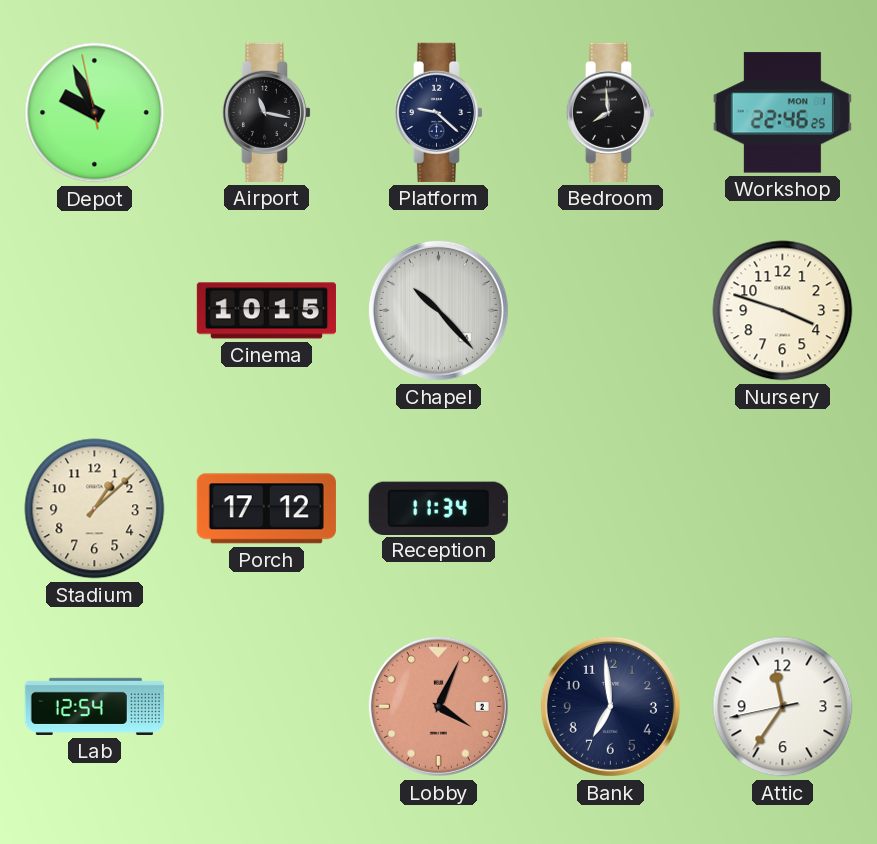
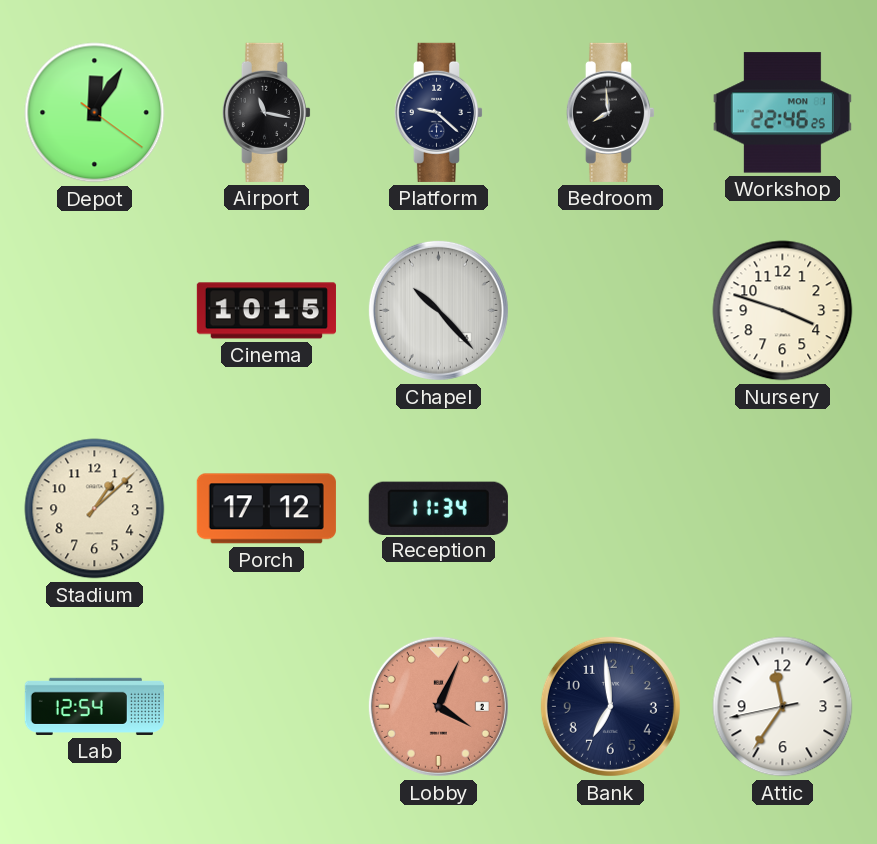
Depot: 9:55 -> 12:05 (95, 113)
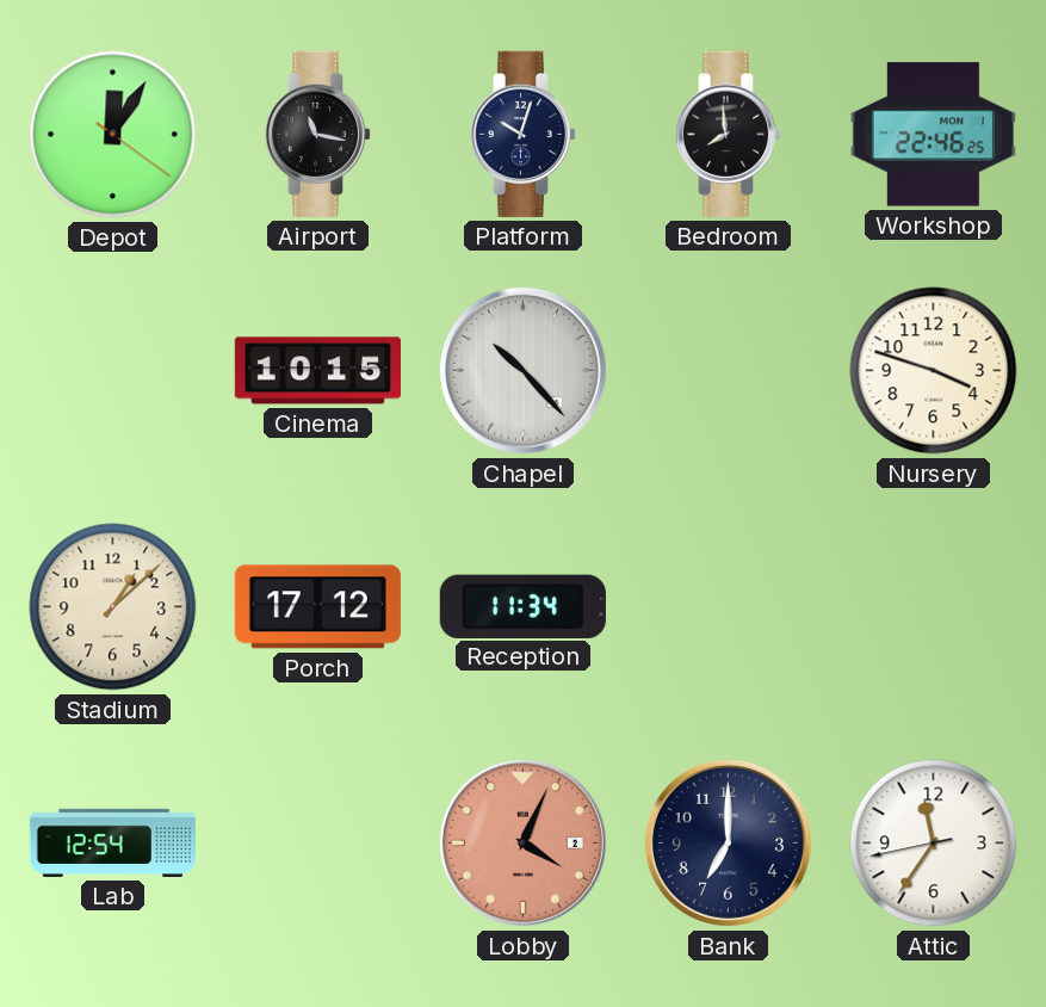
Platform: 9:22 -> 10:03 (524, 134)
Bank: 6:59 -> 7:00 (728, 842)
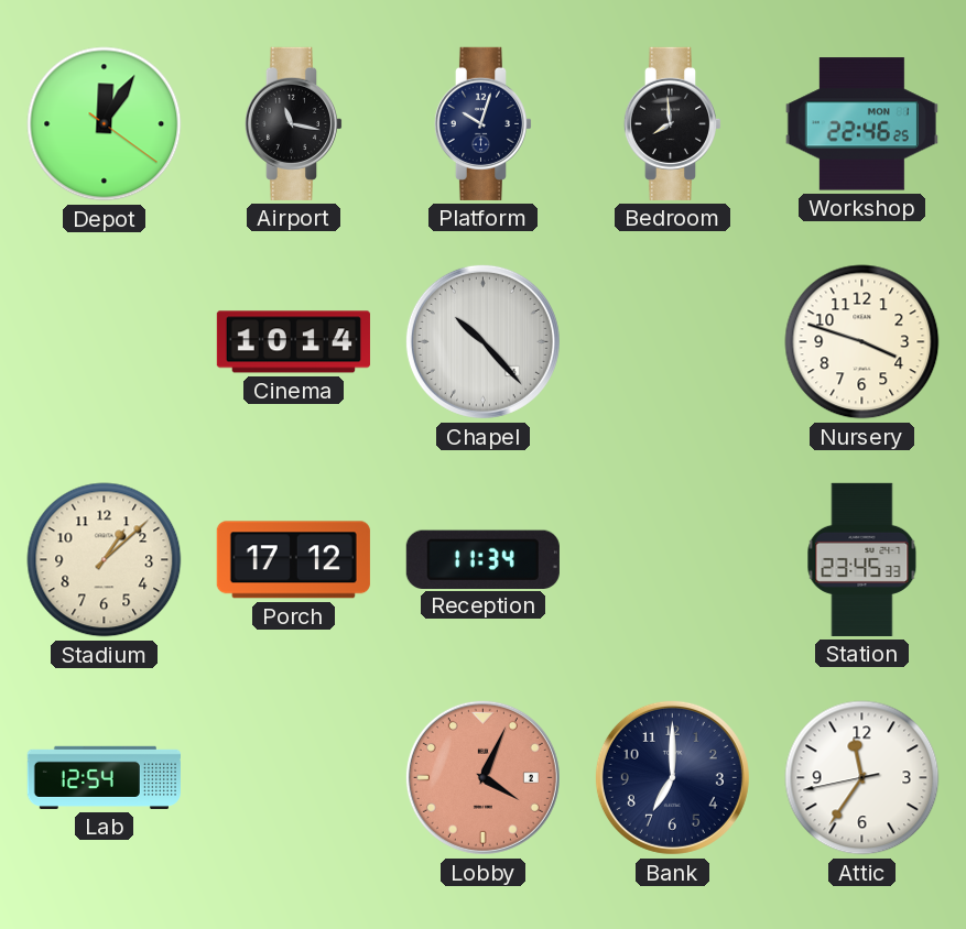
Cinema: 10:15 -> 10:14 (293, 342)
Station: none -> 23:45 (862, 559)
